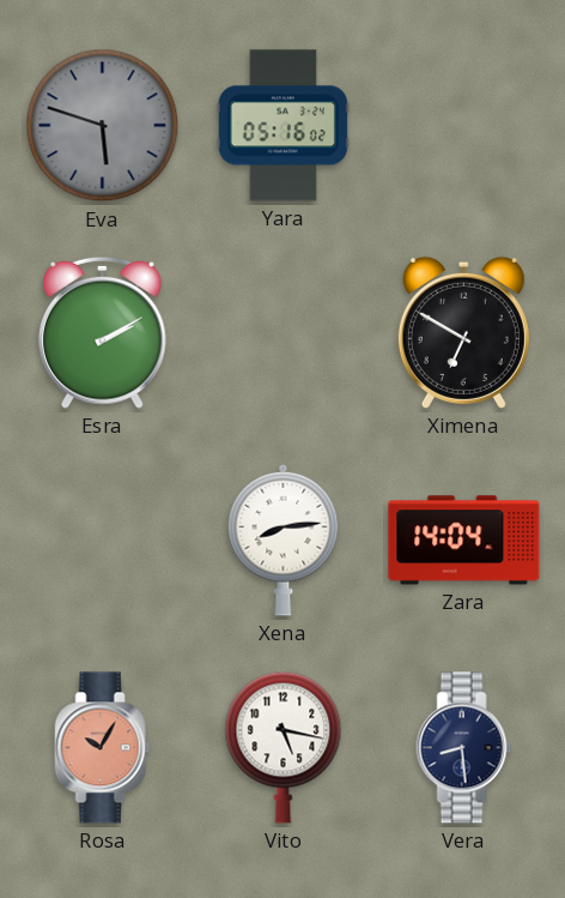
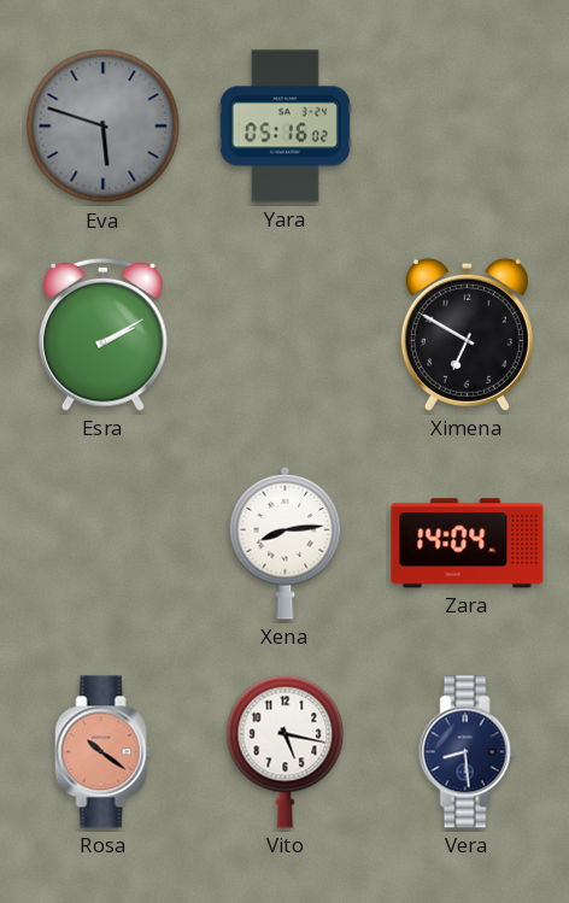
Rosa: 10:05 -> 10:21 (104, 752)
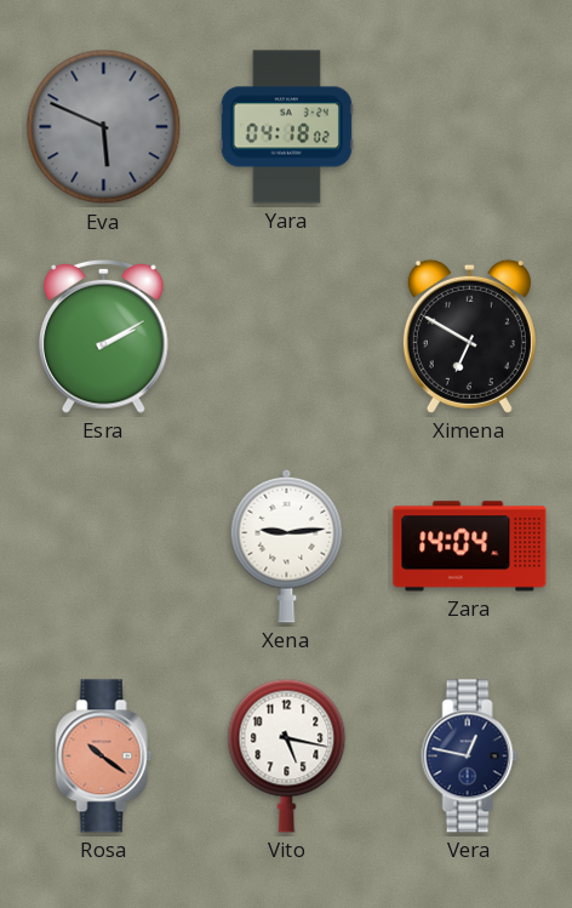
Eva: 5:48 -> 5:49 (104, 127)
Yara: 05:16 -> 04:18 (286, 127)
Xena: 8:14 -> 9:14 (287, 546)
Vera: 8:29 -> 12:47 (470, 756)
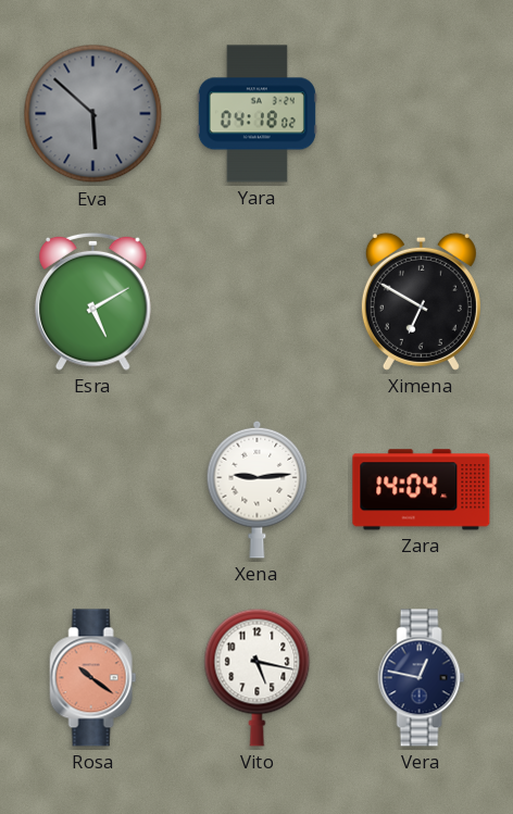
Eva: 5:49 -> 5:52 (93, 114)
Esra: 2:10 -> 5:10 (93, 301)
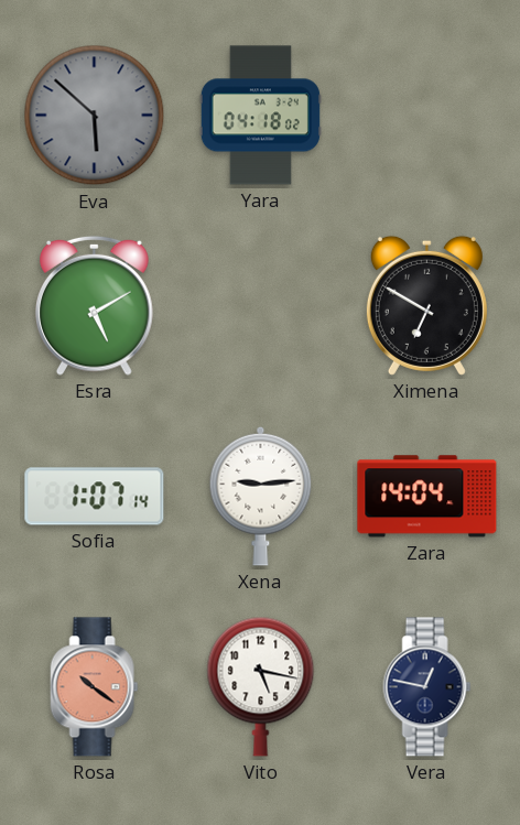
Sofia: none -> 1:07 (95, 497)
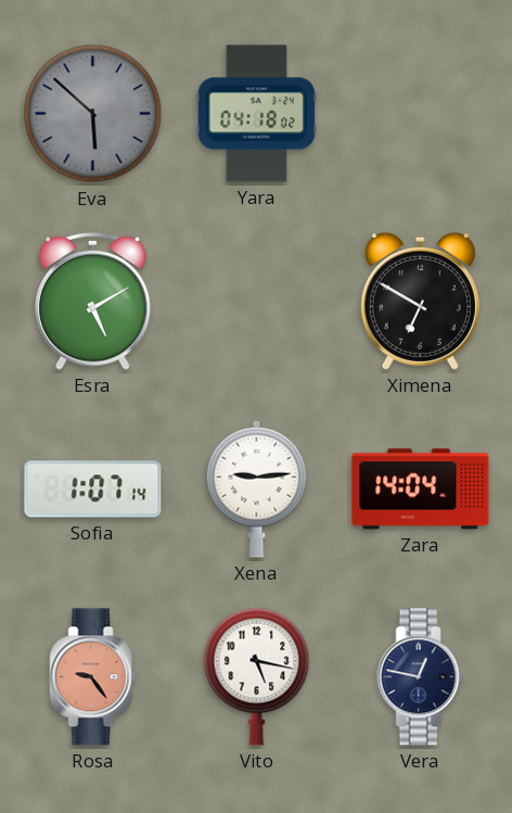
Rosa: 10:21 -> 9:24 (93, 677)
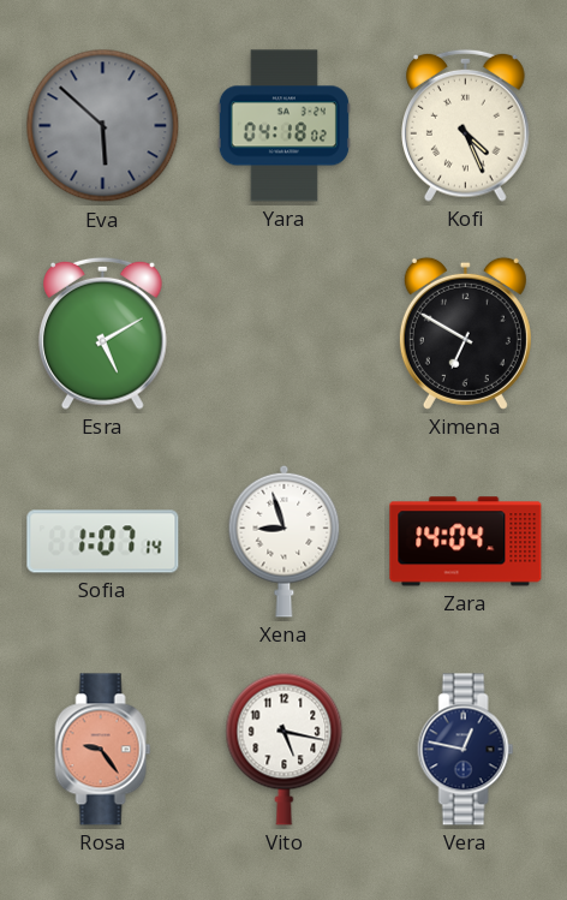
Kofi: none -> 4:26 (466, 125)
Xena: 9:14 -> 8:57 (285, 541)
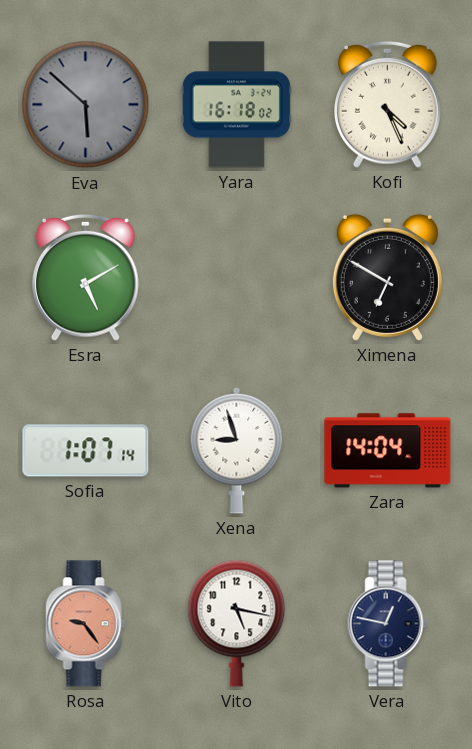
Yara: 04:18 -> 16:18 (236, 105)
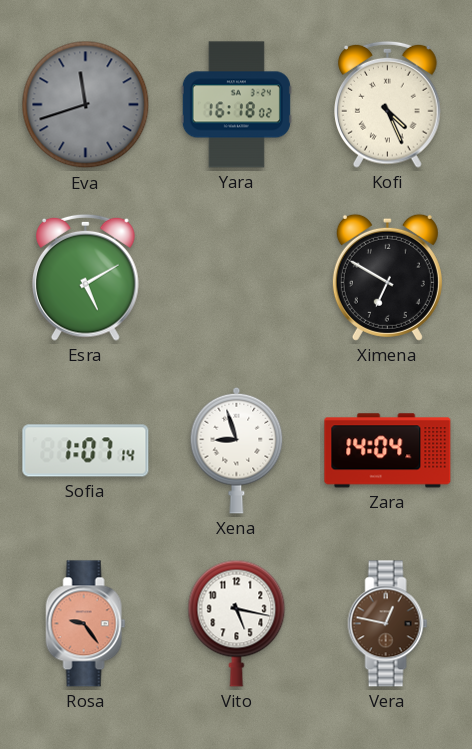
Eva: 5:52 -> 11:42 (86, 105)
Vera dial: navy -> brown (388, 624)
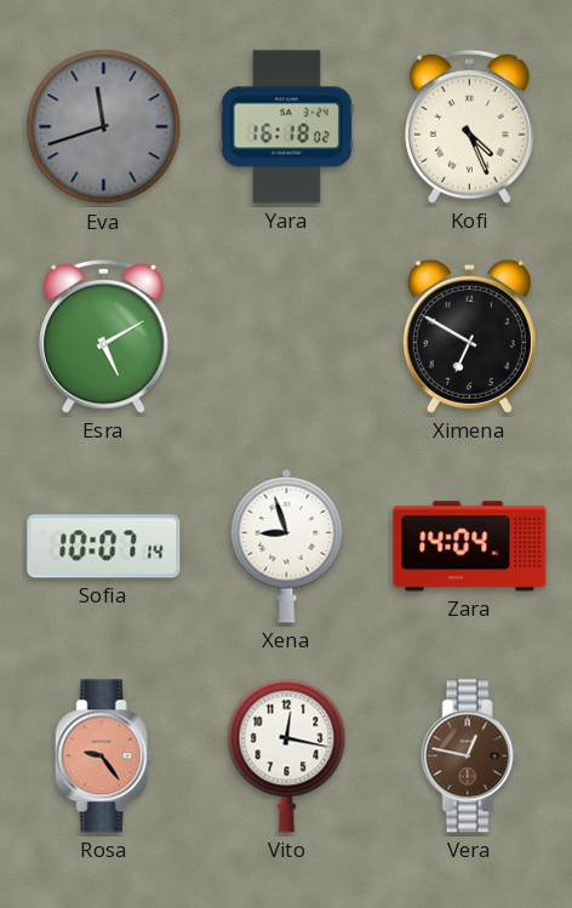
Sofia: 1:07 -> 10:07 (104, 547)
Vito: 5:17 -> 12:17 (287, 755)
